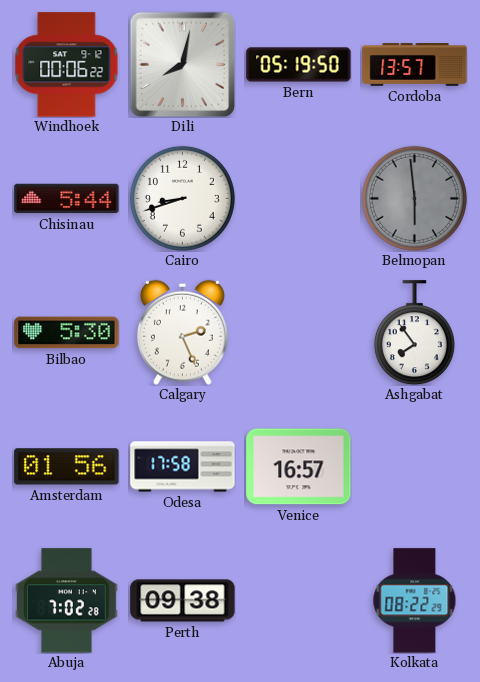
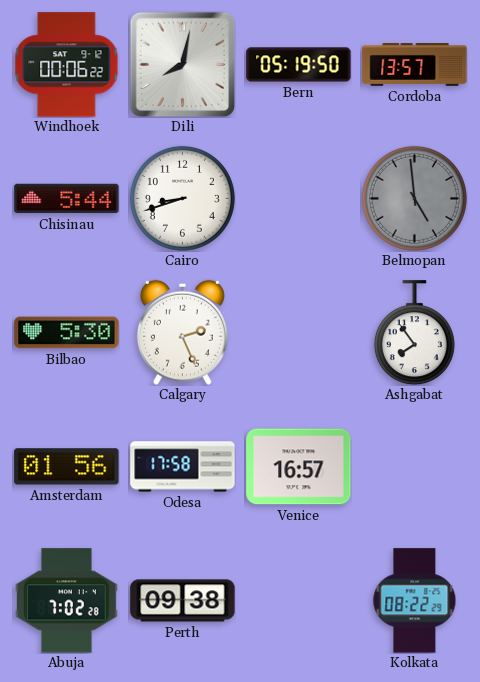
Belmopan: 5:59 -> 4:59 (414, 198)
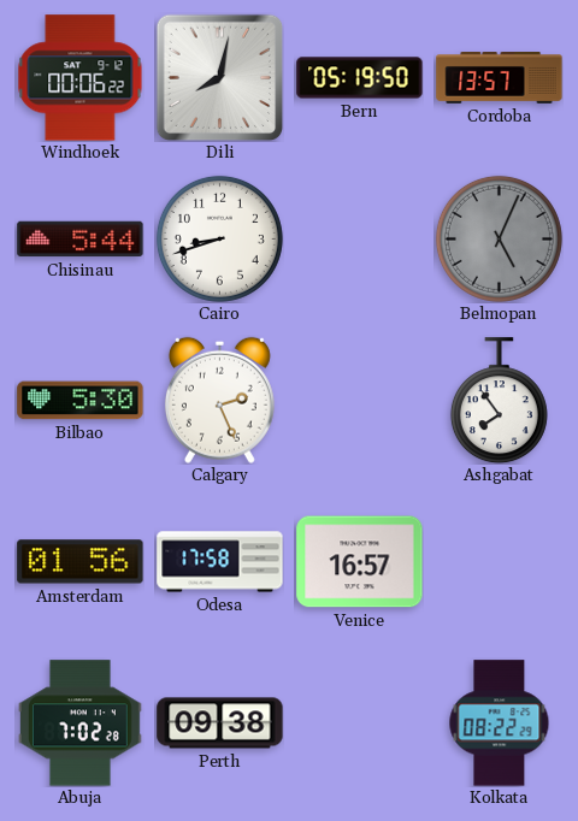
Belmopan: 4:59 -> 5:04 (499, 238)
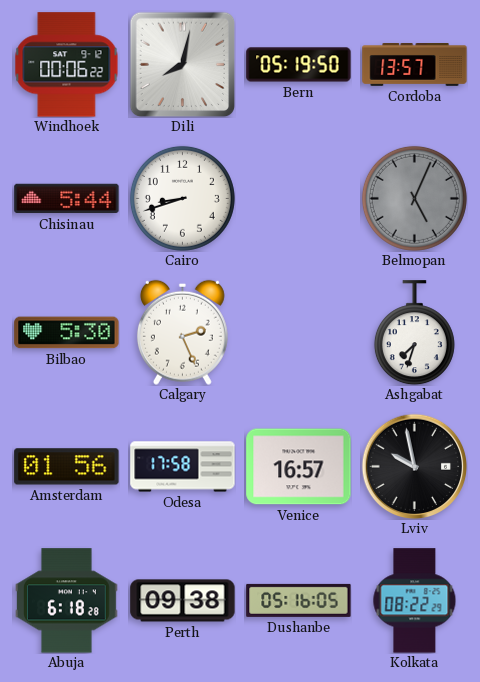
Ashgabat: 7:54 -> 7:33 (414, 333)
Lviv: none -> 9:58 (414, 466)
Abuja: 7:02 -> 6:18 (66, 601)
Dushanbe: none -> 05:16 (299, 600)
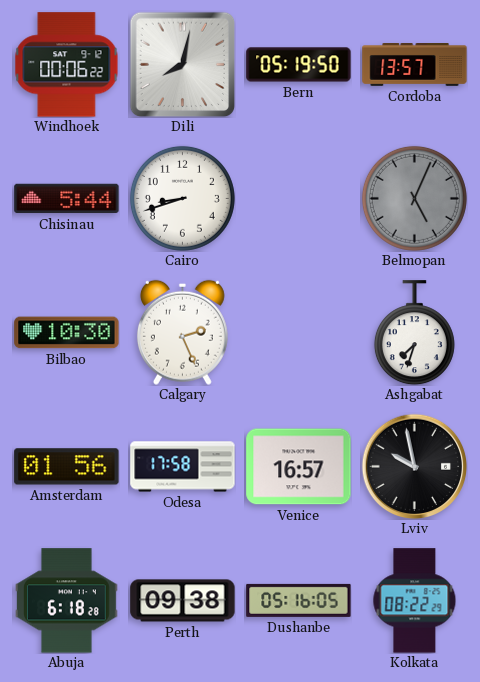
Bilbao: 5:30 -> 10:30 (67, 333)
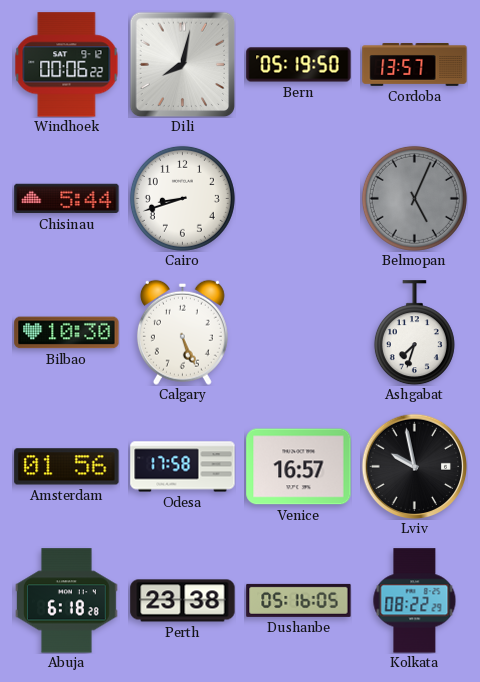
Calgary: 2:26 -> 5:26 (182, 332)
Perth: 09:38 -> 23:38 (183, 601)
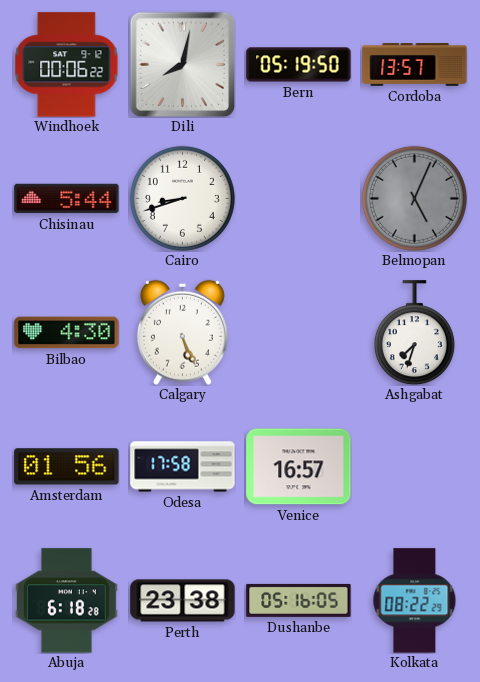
Bilbao: 10:30 -> 4:30 (67, 333)
Lviv: 9:58 -> none (414, 466)
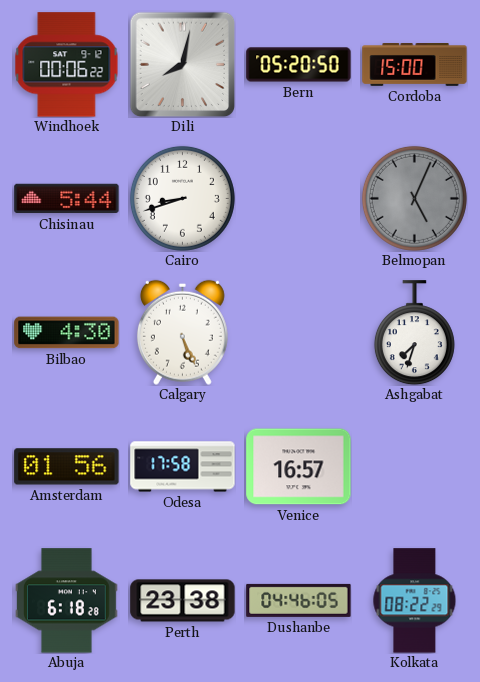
Bern: 05:19 -> 05:20 (299, 65)
Cordoba: 13:57 -> 15:00 (415, 65)
Dushanbe: 05:16 -> 04:46 (299, 600)
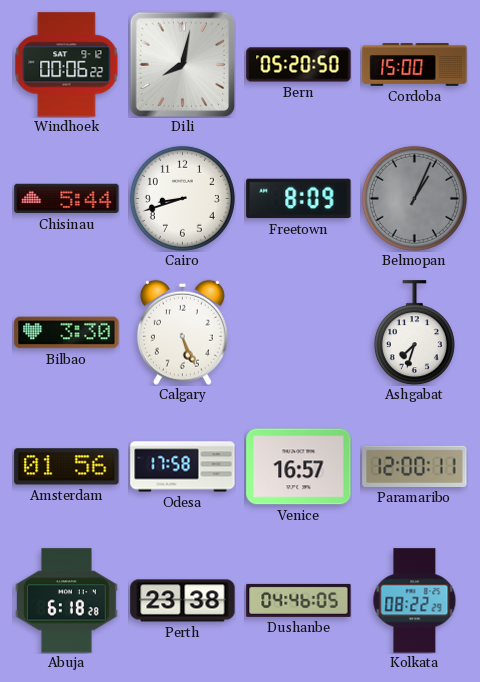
Freetown: none -> 8:09 (299, 199)
Belmopan: 5:04 -> 1:04 (414, 198)
Bilbao: 4:30 -> 3:30 (67, 333)
Paramaribo: none -> 12:00 (415, 466)
